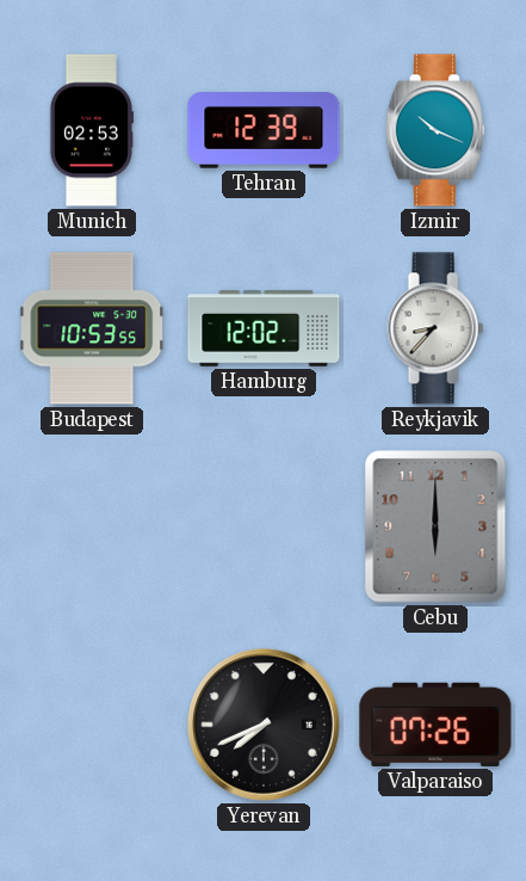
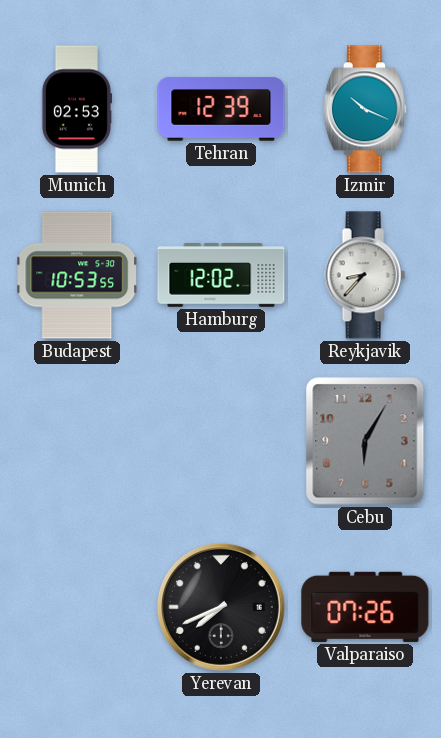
Cebu: 6:00 -> 6:05 (365, 441)
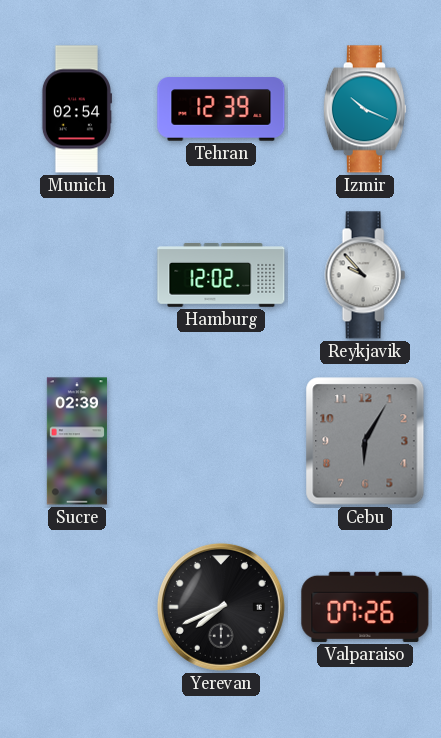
Munich: 02:53 -> 02:54 (76, 109)
Budapest: 10:53 -> none (78, 275)
Reykjavik: 8:37 -> 9:53 (365, 275)
Sucre: none -> 02:39 (77, 441)
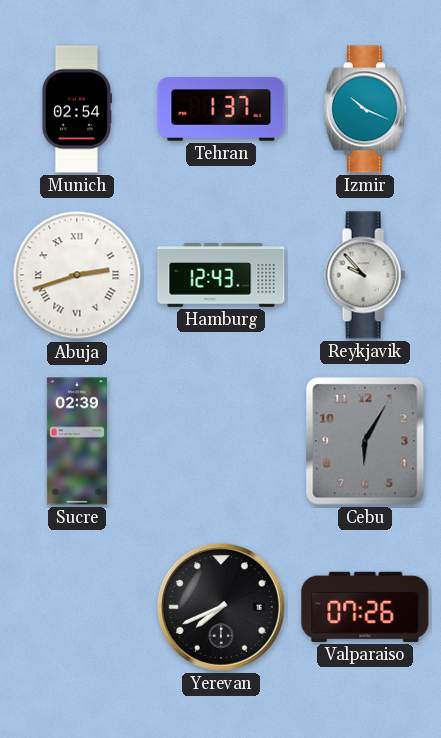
Tehran: 12:39 -> 1:37 (221, 109)
Abuja: none -> 2:42 (77, 275)
Hamburg: 12:02 -> 12:43 (221, 276)
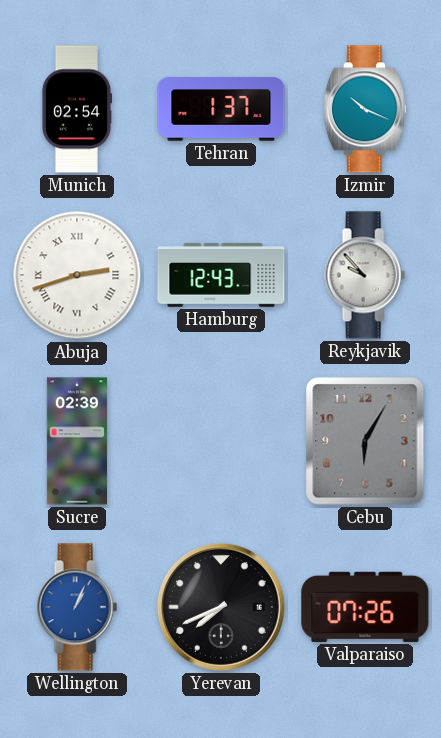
Wellington: none -> 1:04 (77, 607)
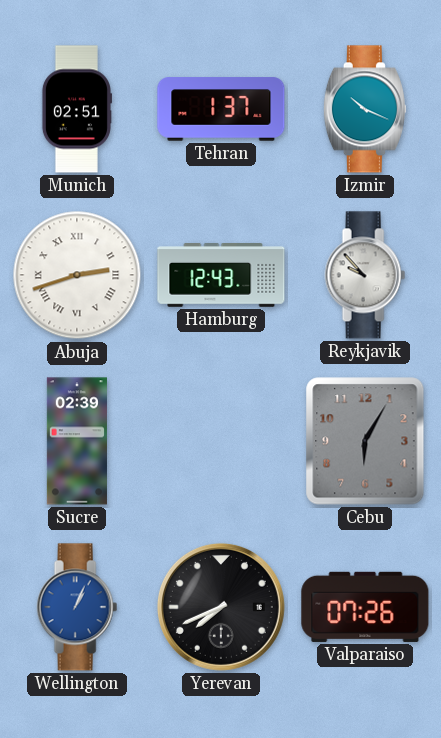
Munich: 02:54 -> 02:51 (76, 109)
